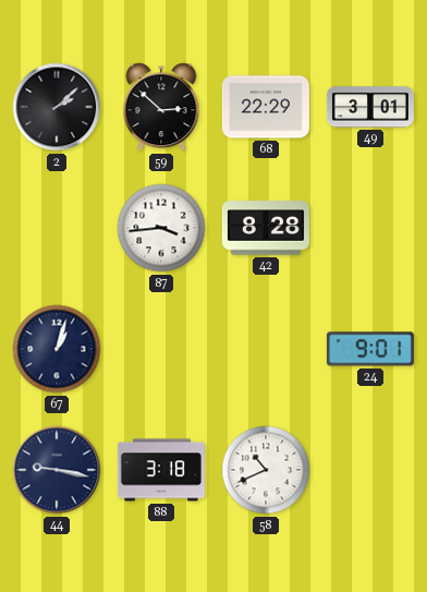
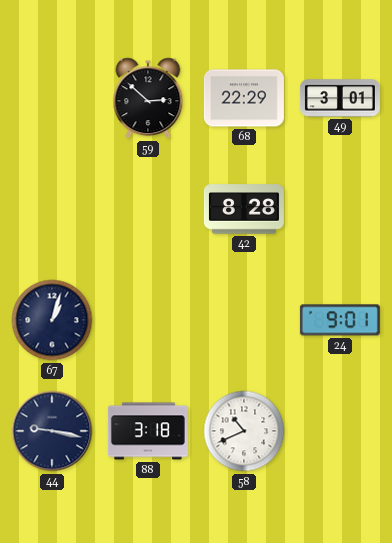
2: 2:08 -> none (57, 107)
87: 3:44 -> none (161, 228)
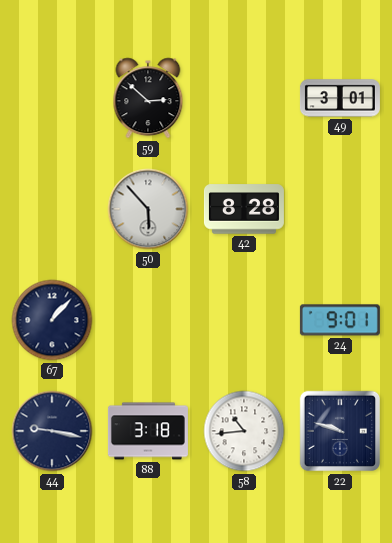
68: 22:29 -> none (244, 98)
50: none -> 5:53 (148, 209)
67: 1:03 -> 1:07 (52, 320)
58: 10:41 -> 10:44 (244, 431)
22: none -> 9:48 (340, 431)
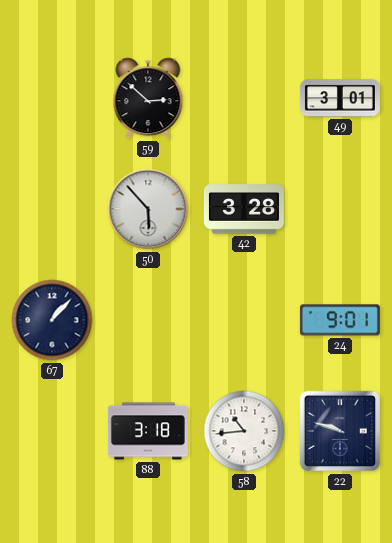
42: 8:28 -> 3:28 (244, 209)
44: 9:17 -> none (52, 431)
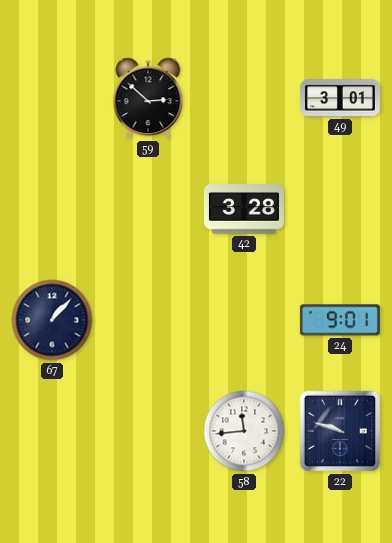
50: 5:53 -> none (148, 209)
88: 3:18 -> none (148, 431)
58: 10:44 -> 11:44 (244, 431)
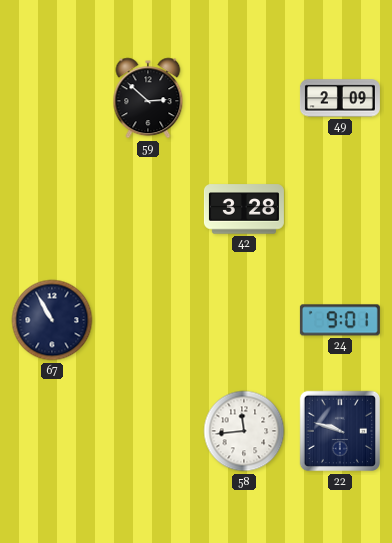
49: 3:01 -> 2:09 (340, 98)
67: 1:07 -> 10:55 (52, 320)
